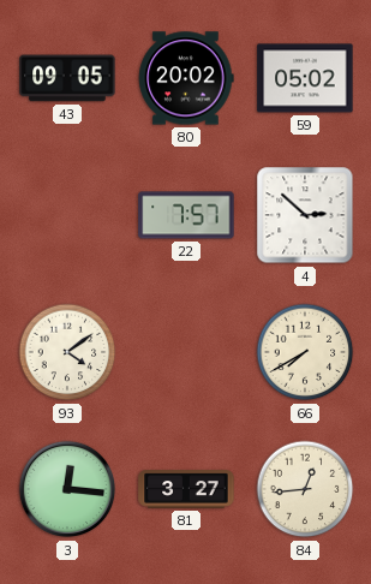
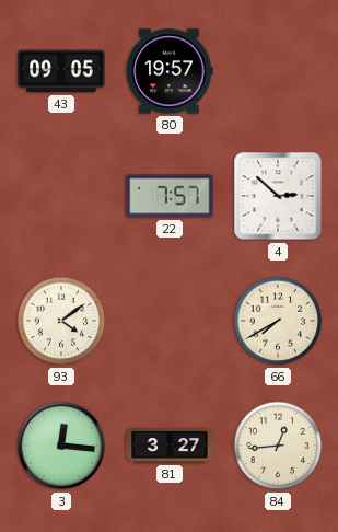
80: 20:02 -> 19:57 (170, 71)
59: 05:02 -> none (305, 78)
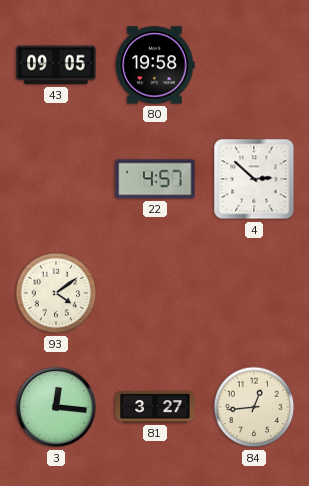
80: 19:57 -> 19:58 (155, 65)
22: 7:57 -> 4:57 (155, 179)
66: 7:40 -> none (278, 321)
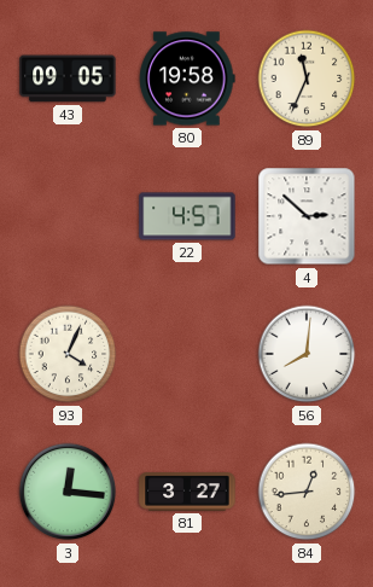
89: none -> 11:34 (307, 79)
93: 4:09 -> 4:04 (68, 354)
56: none -> 8:01 (307, 354)
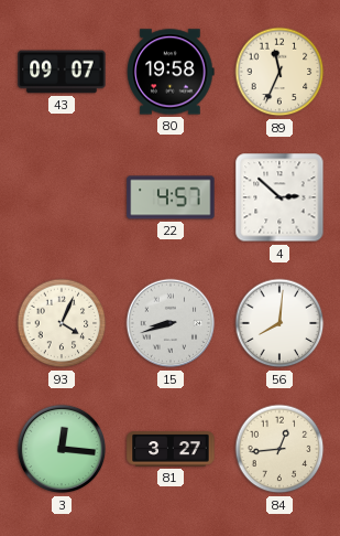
43: 09:05 -> 09:07 (62, 72)
15: none -> 8:42 (171, 323)
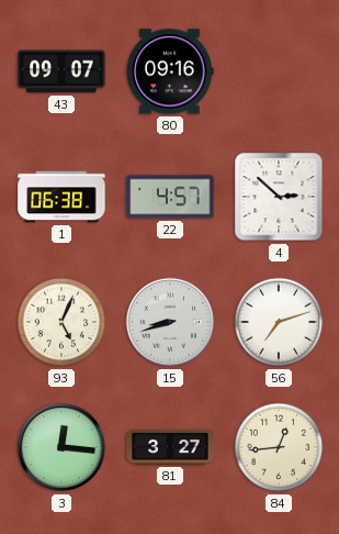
80: 19:58 -> 09:16 (170, 71)
89: 11:34 -> none (279, 72)
1: none -> 06:38 (61, 197)
93: 4:04 -> 5:04 (61, 322)
56: 8:01 -> 7:12 (279, 322)
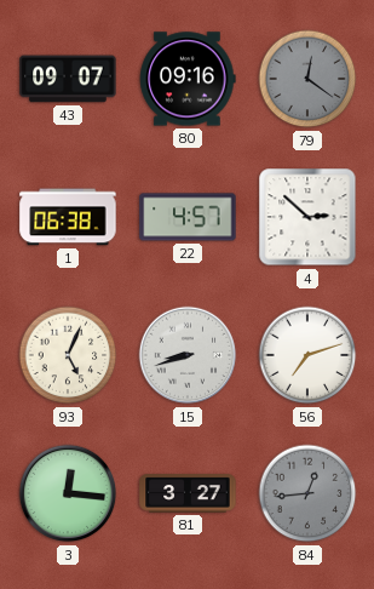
79: none -> 12:21 (307, 79)
84 dial: cream -> grey (307, 493)
